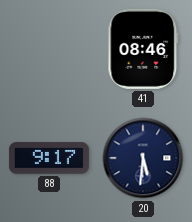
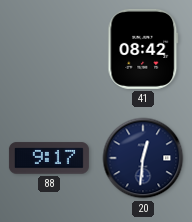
41: 08:46 -> 08:42 (143, 49)
20: 5:31 -> 12:31 (143, 158)
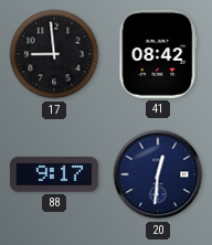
17: none -> 8:59 (54, 54)
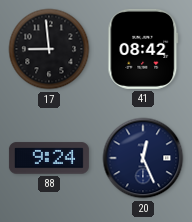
88: 9:17 -> 9:24 (49, 158)
20: 12:31 -> 12:26 (143, 158)
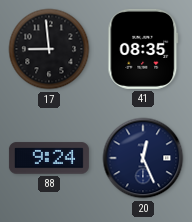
41: 08:42 -> 08:35 (143, 49)
